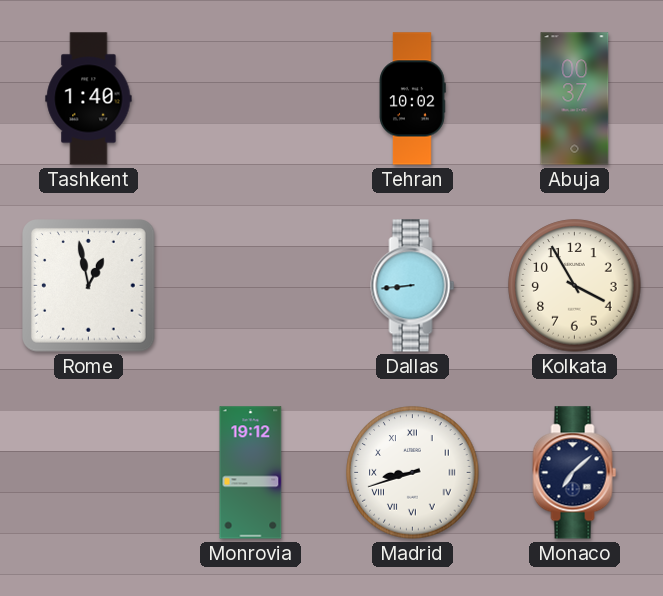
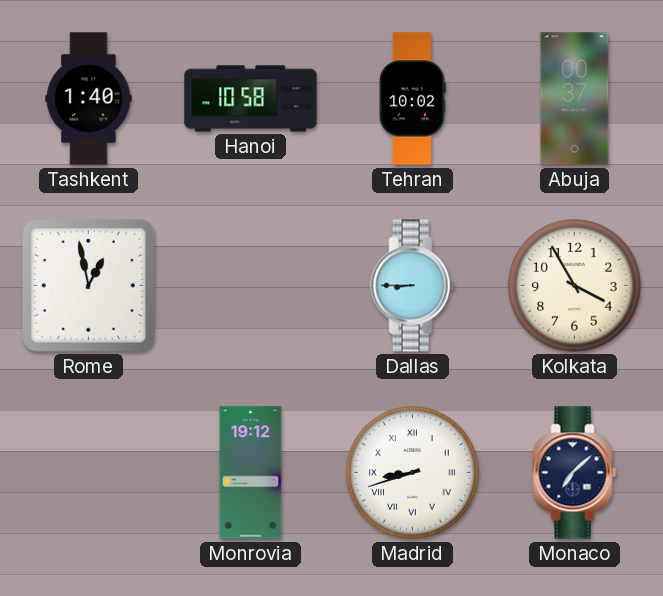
Hanoi: none -> 10:58 (251, 99)
Dallas: 8:44 -> 8:45 (413, 286)
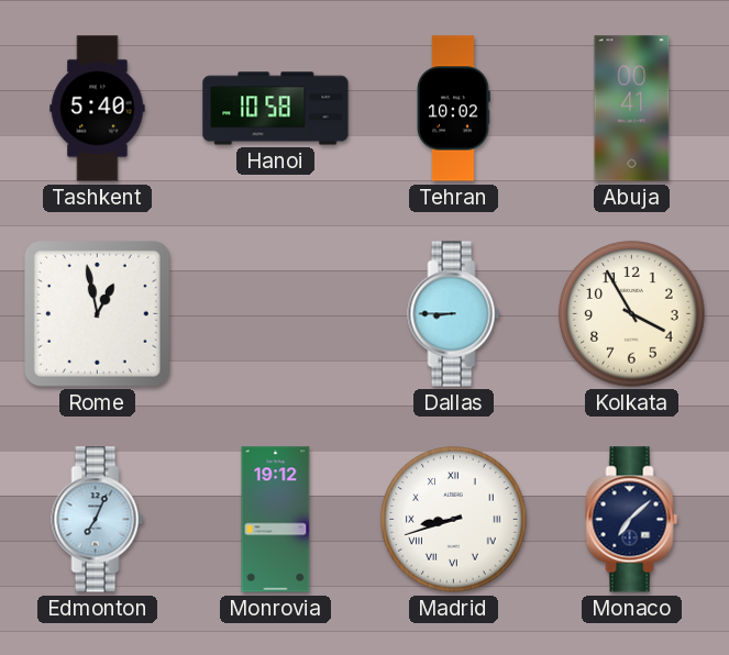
Tashkent: 1:40 -> 5:40 (98, 109)
Abuja: 00:37 -> 00:41 (632, 109)
Edmonton: none -> 7:04 (98, 520)
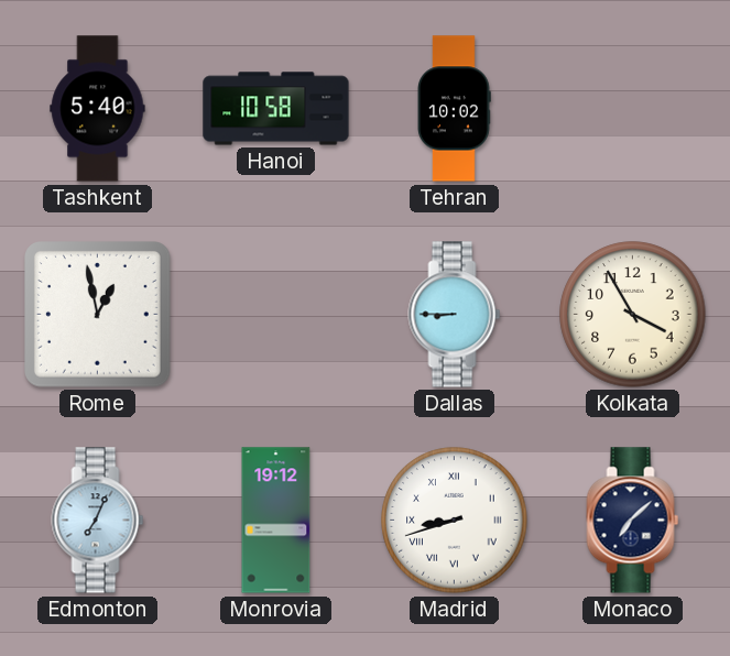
Abuja: 00:41 -> none (632, 109)
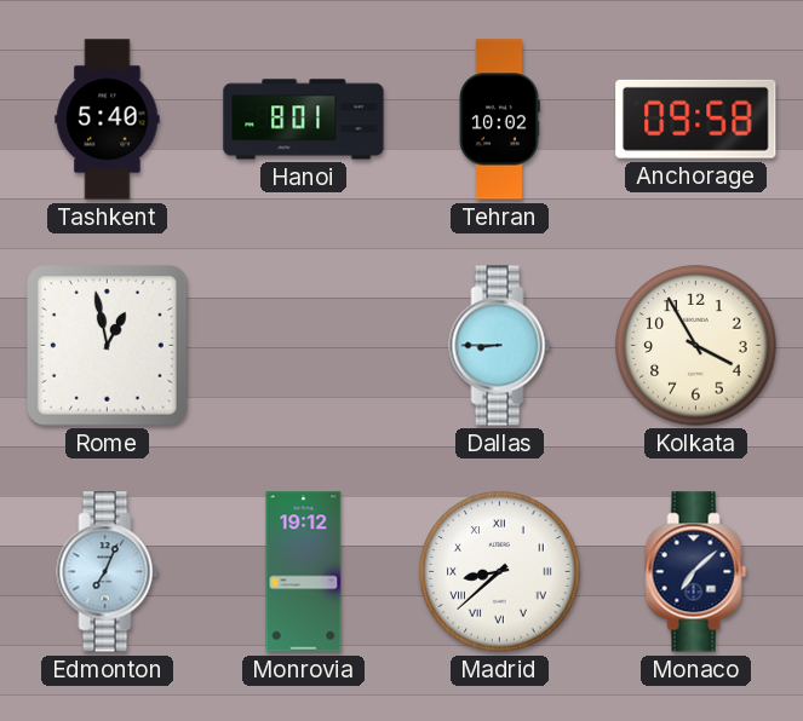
Hanoi: 10:58 -> 8:01 (304, 120)
Anchorage: none -> 09:58 (696, 119)
Madrid: 8:42 -> 8:38 (500, 572)
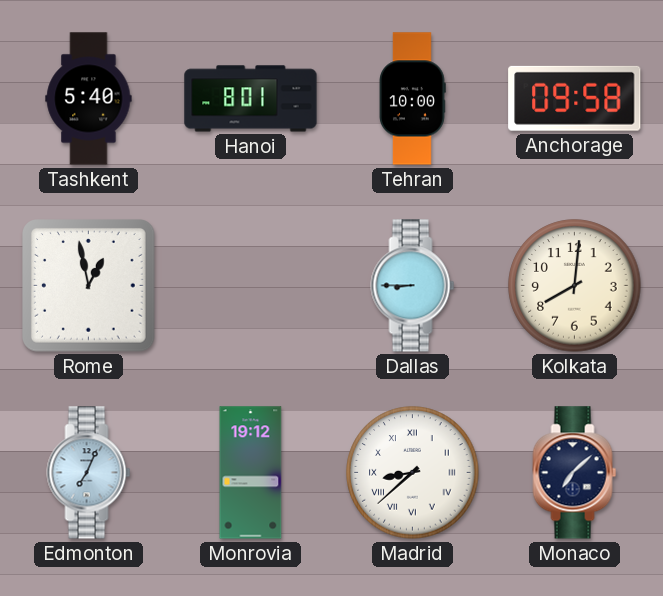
Tehran: 10:02 -> 10:00 (412, 99)
Kolkata: 3:55 -> 8:01 (575, 286)
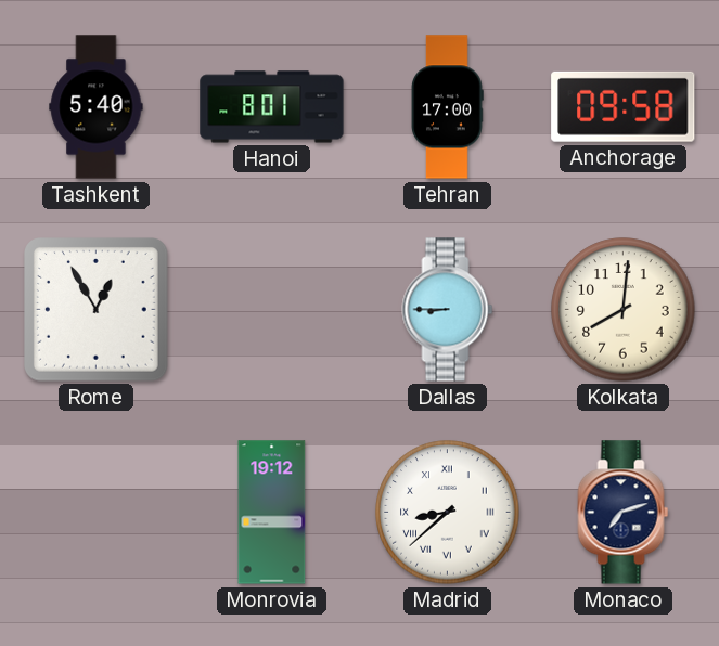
Tehran: 10:00 -> 17:00 (447, 107)
Rome: 12:58 -> 12:55 (97, 310)
Edmonton: 7:04 -> none (89, 473)
Monaco: 7:08 -> 7:12 (624, 513)
